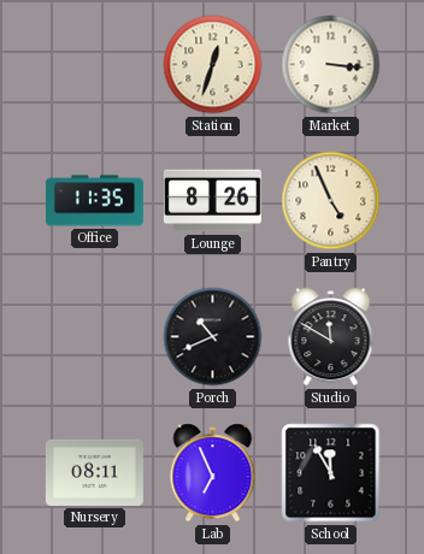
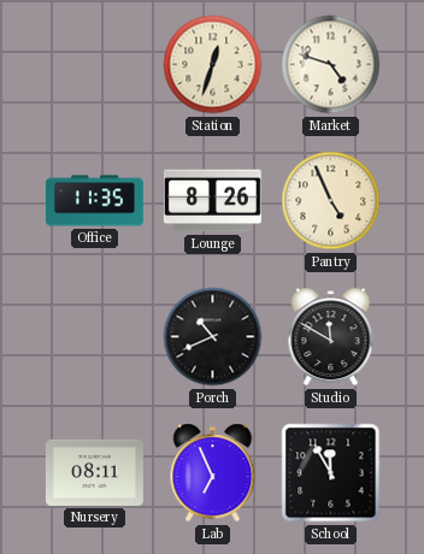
Market: 3:16 -> 4:48 (331, 65)
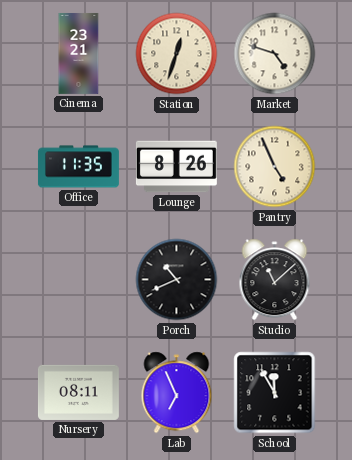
Cinema: none -> 23:21 (79, 53)
Studio: 11:50 -> 11:08 (275, 280)
